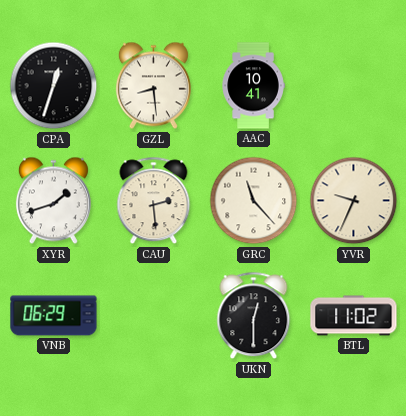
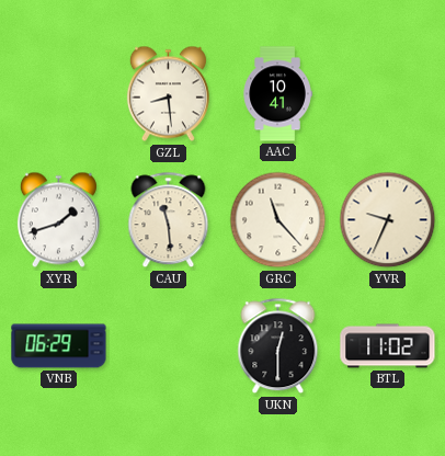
CPA: 12:33 -> none (54, 86)
CAU: 2:29 -> 11:29 (169, 220)
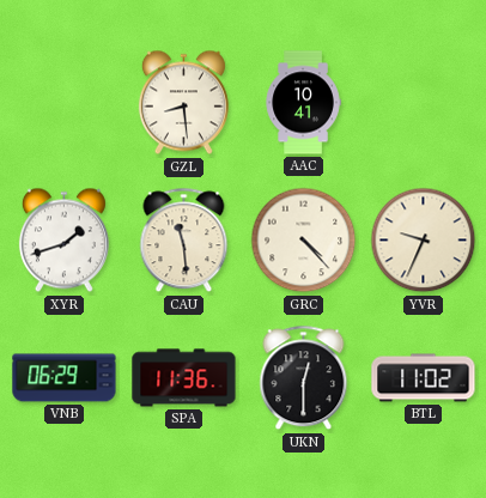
GRC: 11:23 -> 4:23 (304, 241)
SPA: none -> 11:36 (184, 378)
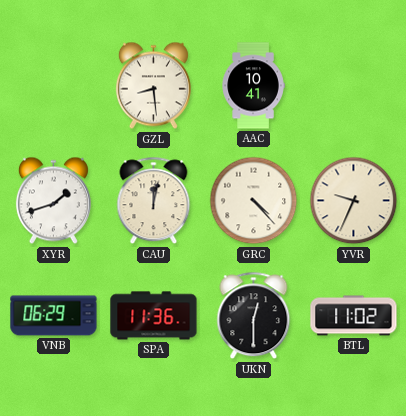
CAU: 11:29 -> 12:02 (154, 201)
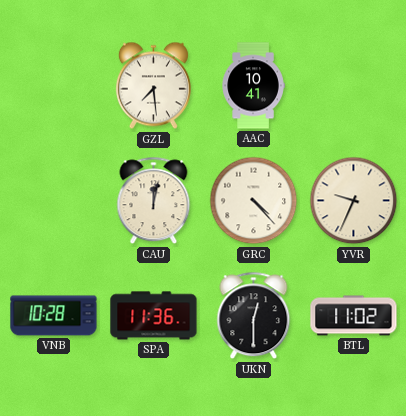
GZL: 8:29 -> 7:29 (153, 86)
XYR: 1:42 -> none (53, 201)
VNB: 06:29 -> 10:28 (54, 316)
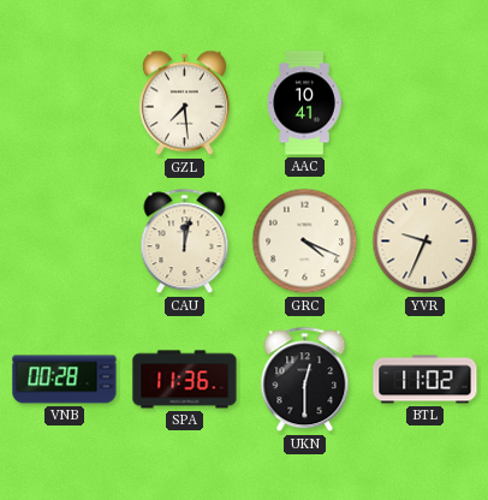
GRC: 4:23 -> 4:19 (305, 242)
VNB: 10:28 -> 00:28 (65, 380)
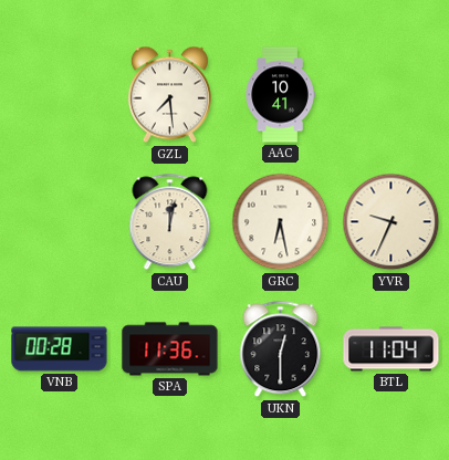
GRC: 4:19 -> 6:28 (281, 222)
BTL: 11:02 -> 11:04 (391, 349)
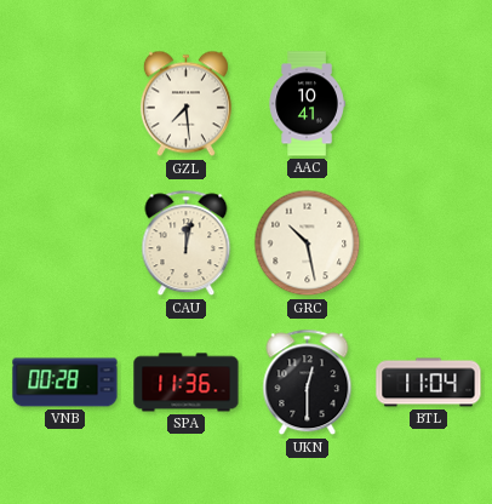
GRC: 6:28 -> 10:28 (308, 244)
YVR: 9:34 -> none (391, 222)
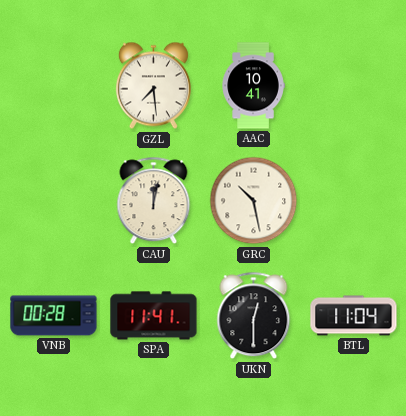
SPA: 11:36 -> 11:41 (154, 316)
